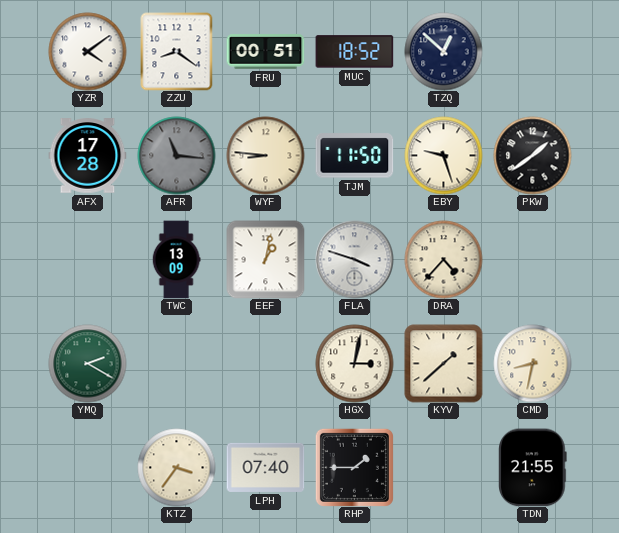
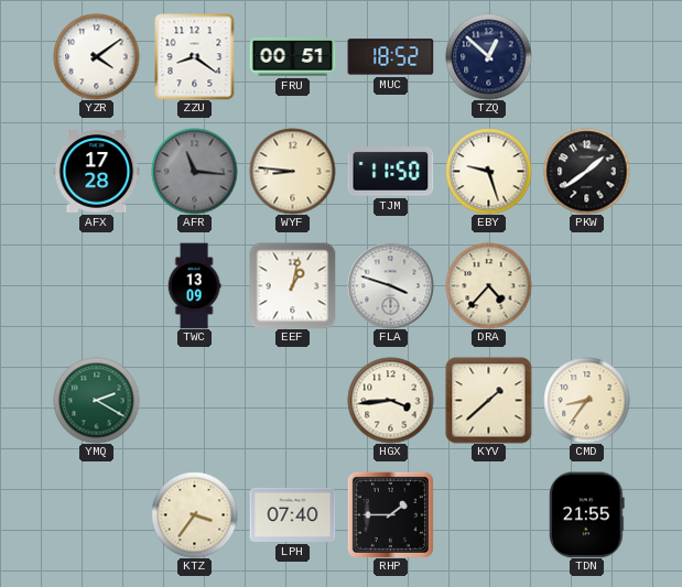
HGX: 3:02 -> 3:44 (390, 400)
CMD: 8:32 -> 8:36 (586, 400)
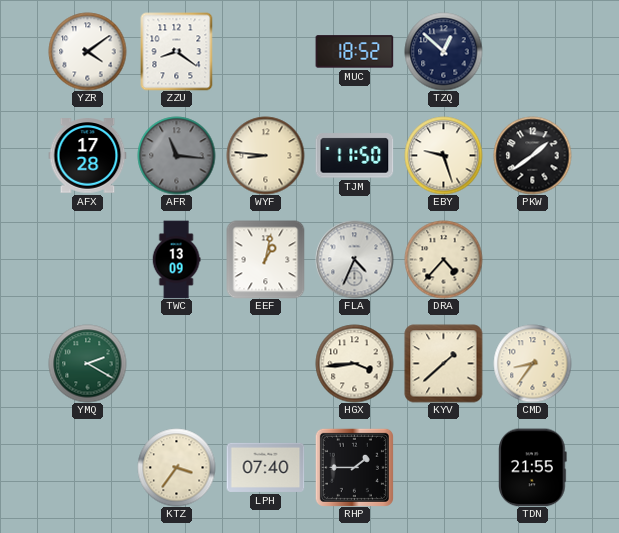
FRU: 00:51 -> none (292, 57)
FLA: 3:48 -> 4:34 (354, 259)
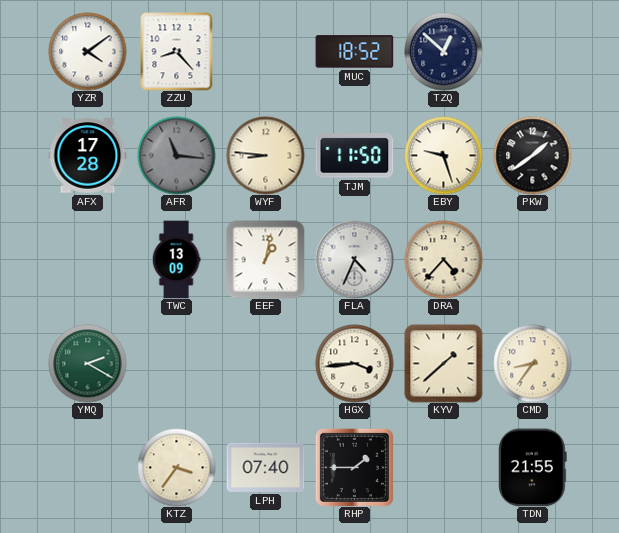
ZZU: 8:21 -> 8:23 (177, 51)
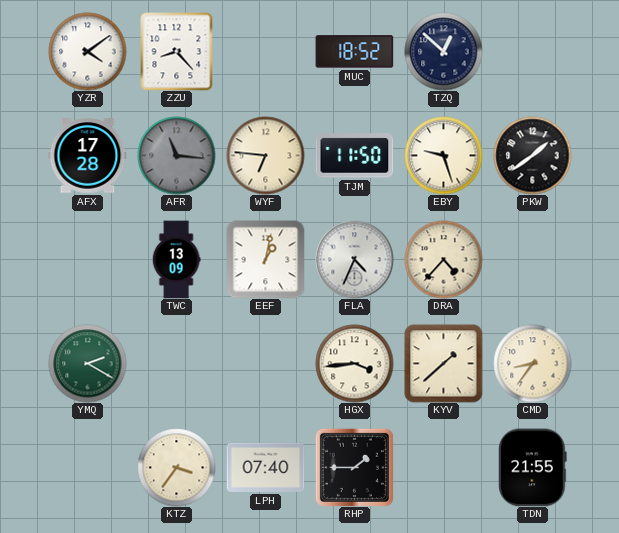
WYF: 8:46 -> 6:46 (265, 155)
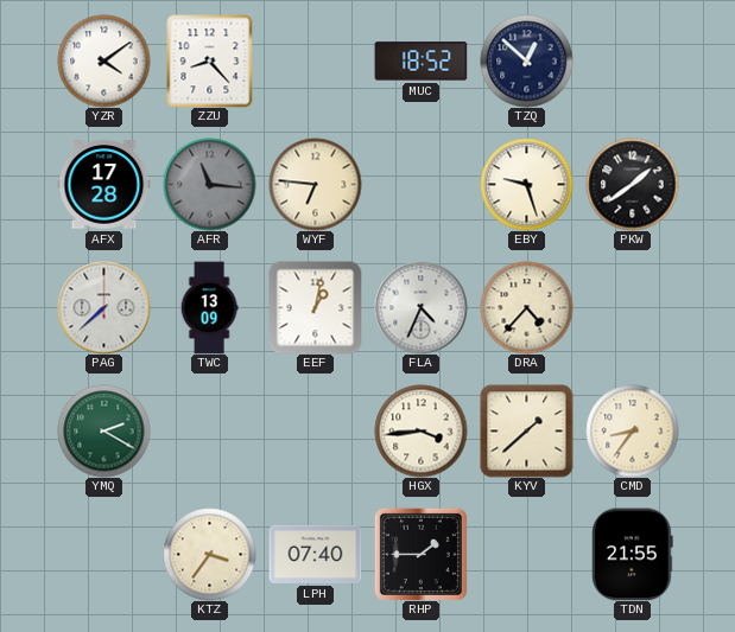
TJM: 11:50 -> none (354, 156)
PAG: none -> 7:38 (103, 307)
